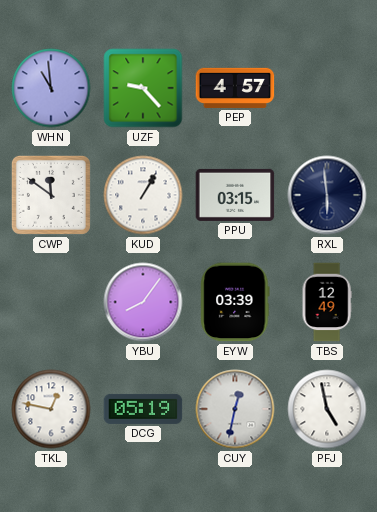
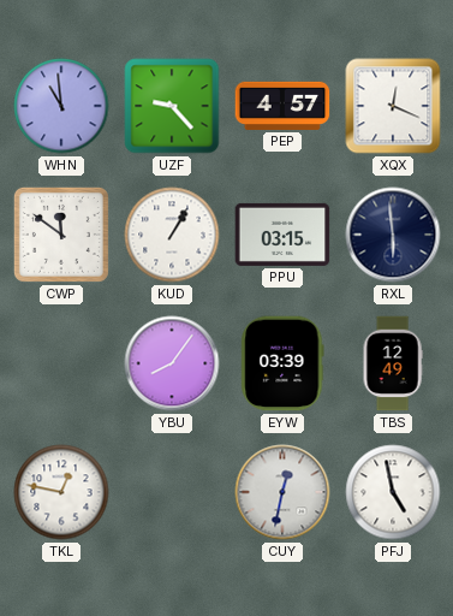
XQX: none -> 12:19 (393, 106)
DCG: 05:19 -> none (143, 409)
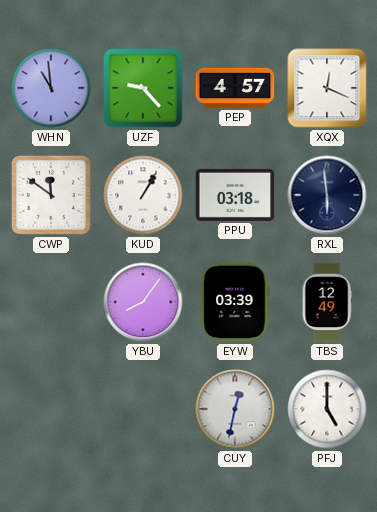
PPU: 03:15 -> 03:18 (235, 195)
TKL: 12:47 -> none (61, 492)
PFJ: 4:58 -> 5:00 (327, 409)
